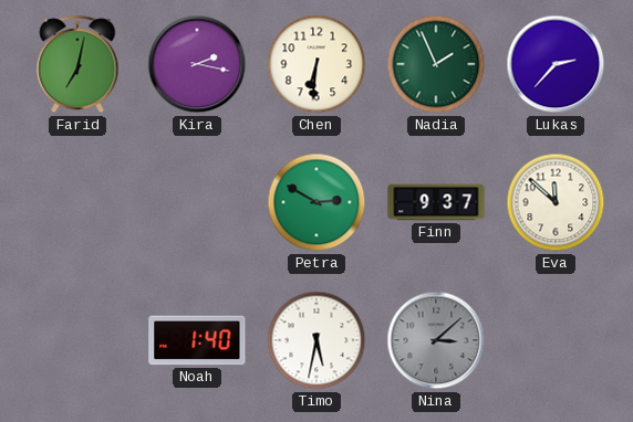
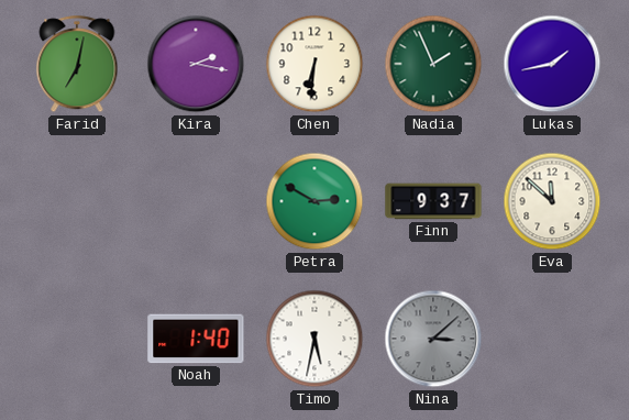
Lukas: 2:37 -> 1:43 (552, 64)
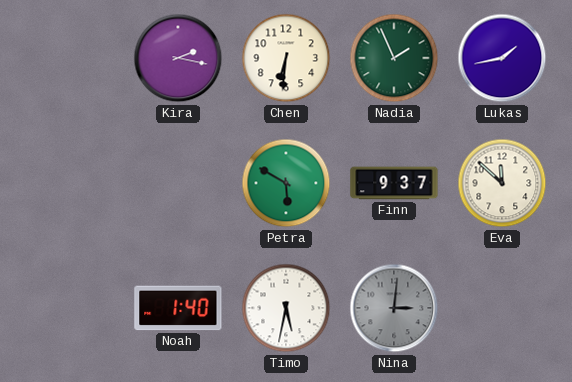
Farid: 7:02 -> none (77, 65)
Petra: 2:50 -> 5:50 (286, 183)
Nina: 3:08 -> 3:01 (394, 308)
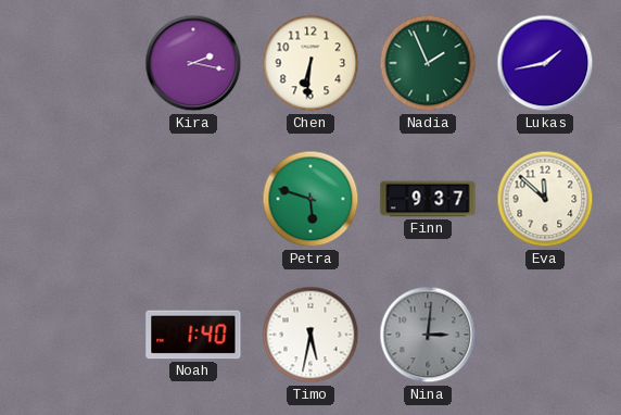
Petra: 5:50 -> 5:48 (310, 199)
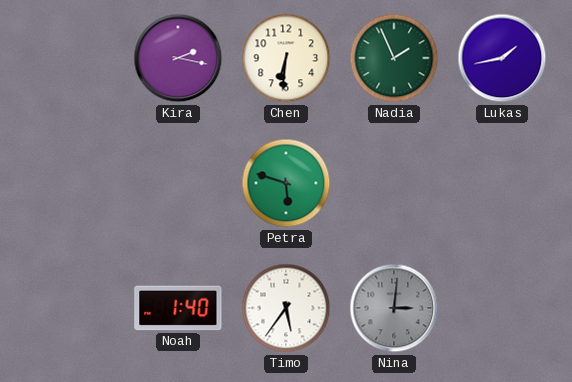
Finn: 9:37 -> none (428, 199)
Eva: 11:52 -> none (545, 199)
Timo: 5:32 -> 5:36 (286, 308)
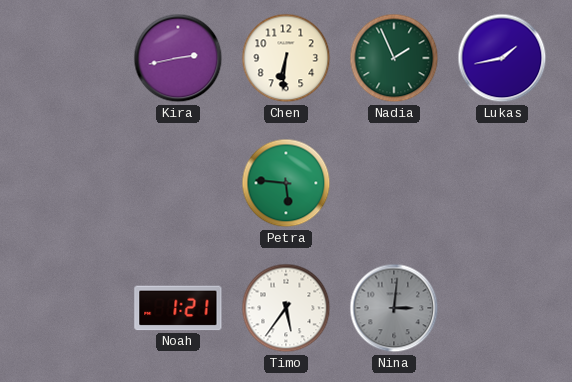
Kira: 2:17 -> 2:43 (178, 58)
Petra: 5:48 -> 5:46 (286, 183)
Noah: 1:40 -> 1:21 (178, 308)
